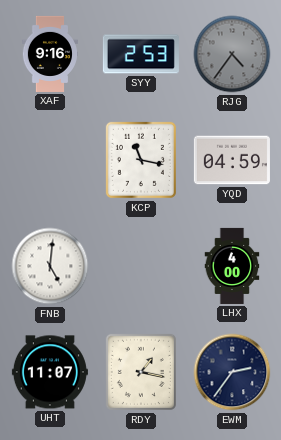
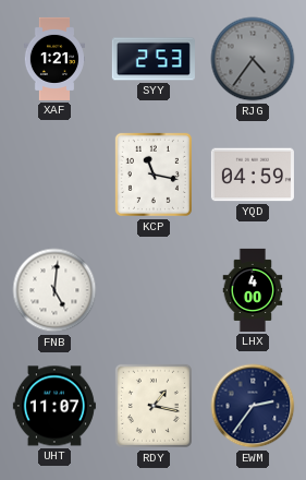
XAF: 9:16 -> 1:21 (53, 59)
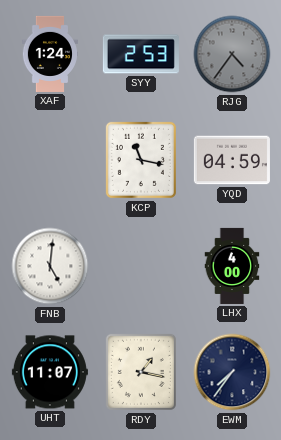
XAF: 1:21 -> 1:24 (49, 54)
EWM: 2:36 -> 7:36 (232, 372)
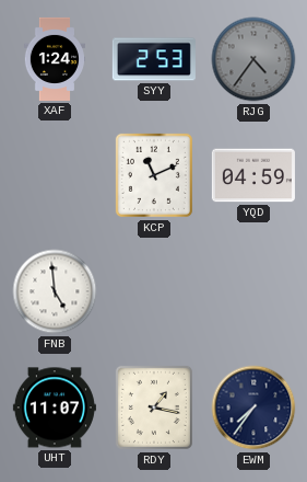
KCP: 11:17 -> 11:11 (154, 175)
FNB: 5:01 -> 4:59 (55, 291)
LHX: 4:00 -> none (232, 266)
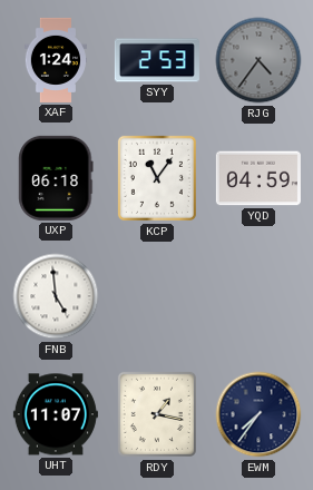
UXP: none -> 06:18 (56, 178)
KCP: 11:11 -> 11:06 (157, 178)
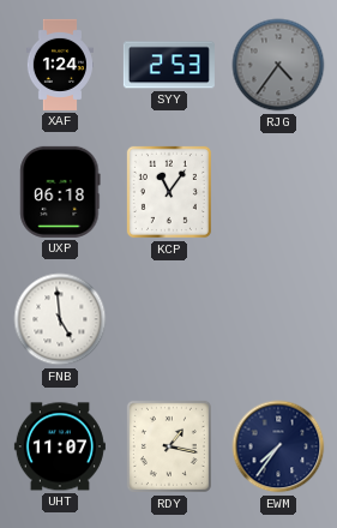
YQD: 04:59 -> none (258, 178)
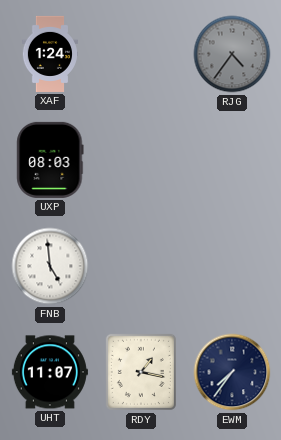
SYY: 2:53 -> none (169, 65)
UXP: 06:18 -> 08:03 (50, 160)
KCP: 11:06 -> none (169, 192)
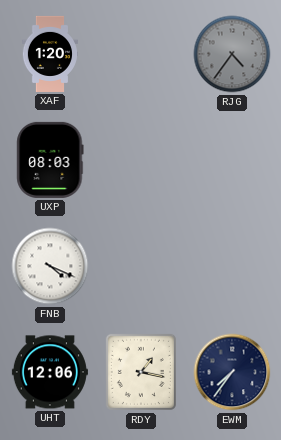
XAF: 1:24 -> 1:20 (49, 54)
FNB: 4:59 -> 4:19 (50, 266)
UHT: 11:07 -> 12:06 (50, 372)
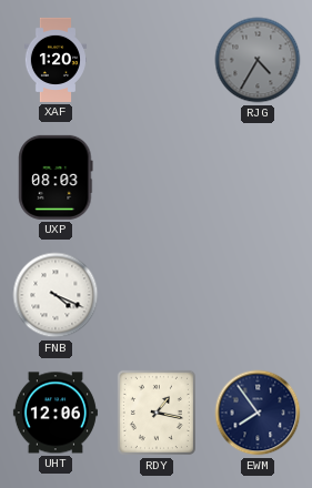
RJG: 4:36 -> 4:35 (258, 60)
EWM: 7:36 -> 7:54 (258, 413)
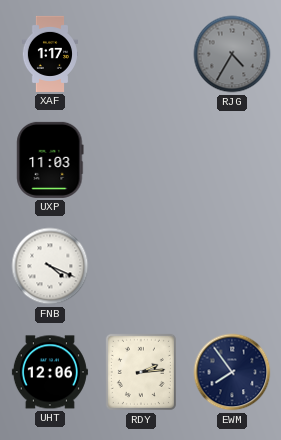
XAF: 1:20 -> 1:17 (49, 54)
UXP: 08:03 -> 11:03 (50, 160)
RDY: 1:17 -> 2:14 (141, 372)
